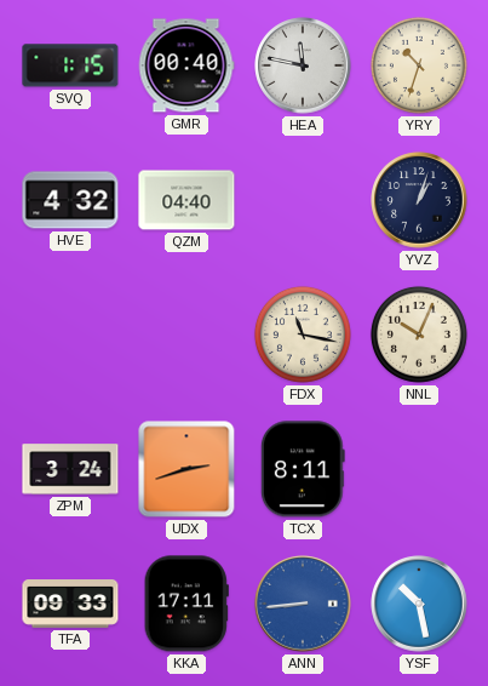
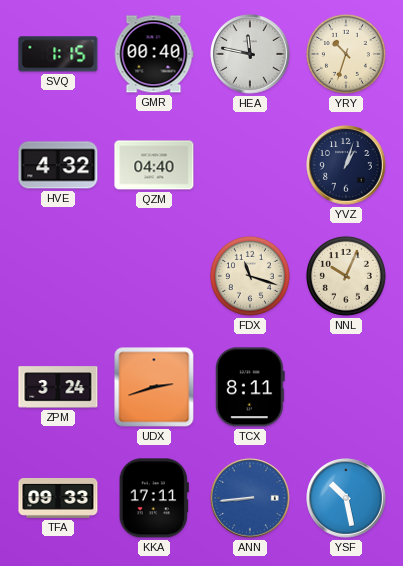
FDX: 11:17 -> 11:18 (250, 276)
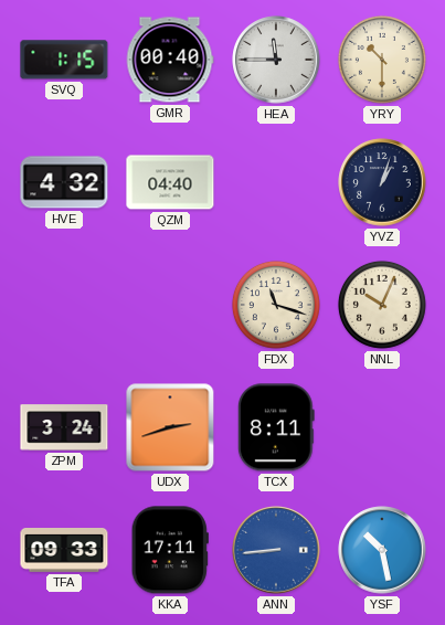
HEA: 11:47 -> 11:45 (276, 60)
YRY: 10:33 -> 10:30 (382, 60)
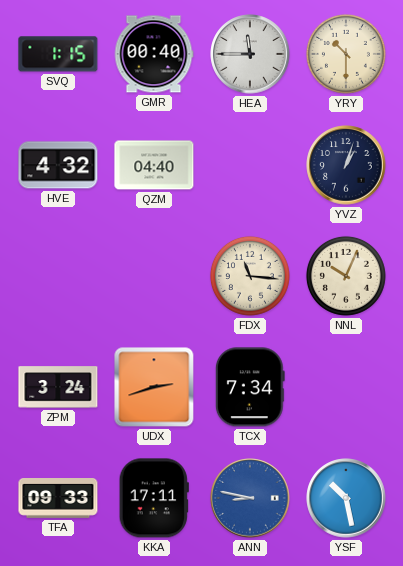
FDX: 11:18 -> 11:16 (250, 276)
TCX: 8:11 -> 7:34 (250, 387)
ANN: 8:44 -> 8:47 (250, 498)
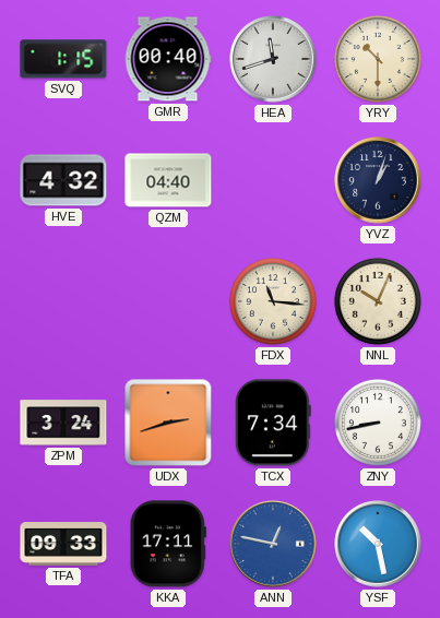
HEA: 11:45 -> 11:42 (273, 59)
ZNY: none -> 8:43 (378, 423)
ANN: 8:47 -> 12:47 (273, 544)
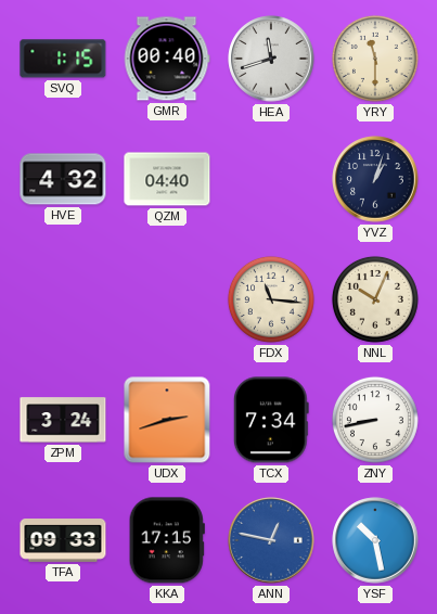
YRY: 10:30 -> 11:30 (375, 59)
KKA: 17:11 -> 17:15 (167, 540)
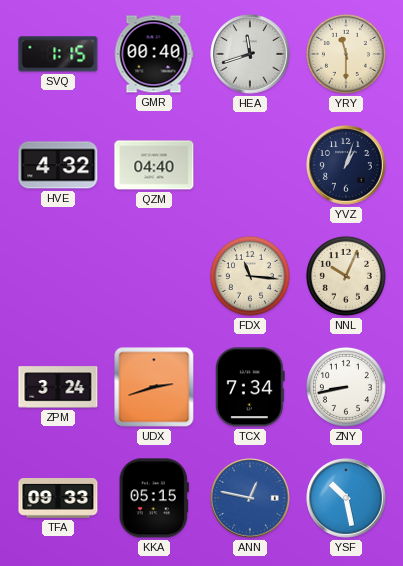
KKA: 17:15 -> 05:15 (154, 498)
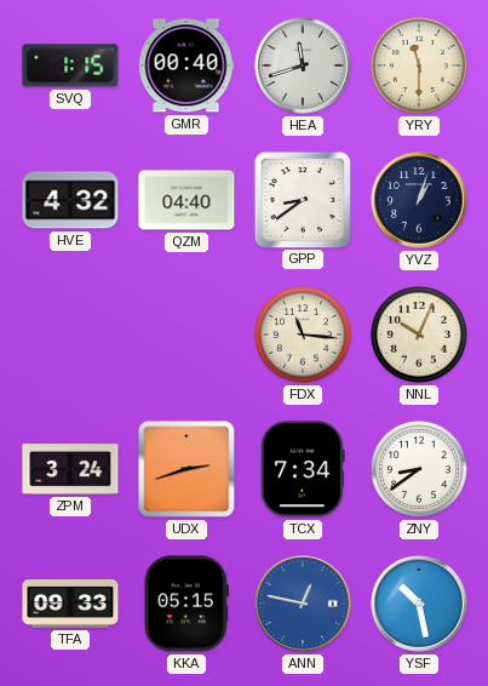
GPP: none -> 8:39 (302, 199)
ZNY: 8:43 -> 8:39 (419, 469)
